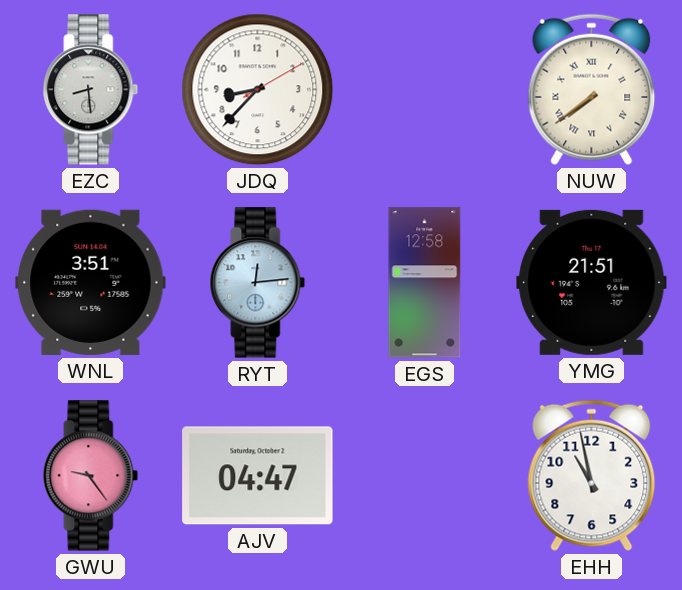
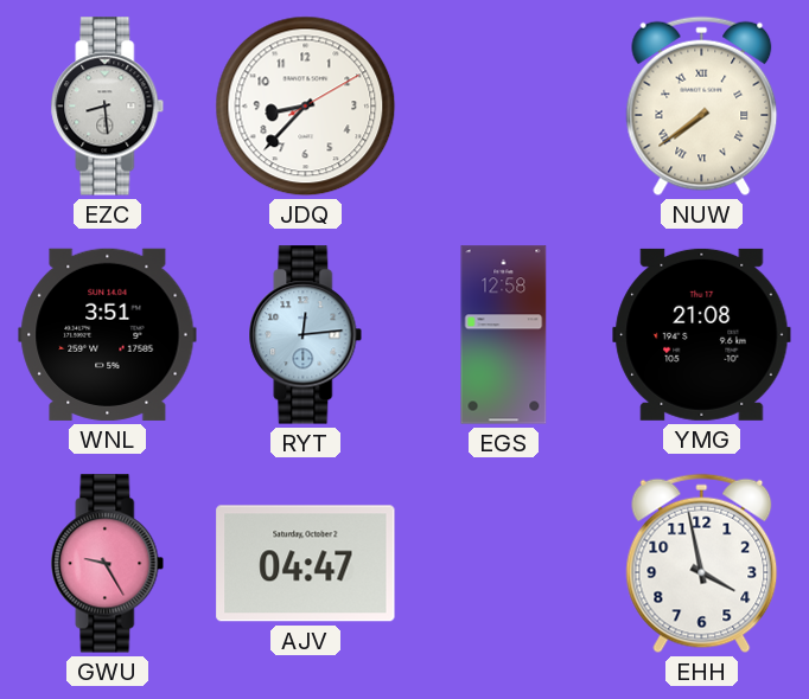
YMG: 21:51 -> 21:08 (702, 334)
GWU: 9:24 -> 9:25 (108, 564)
EHH: 10:58 -> 3:58 (702, 564)
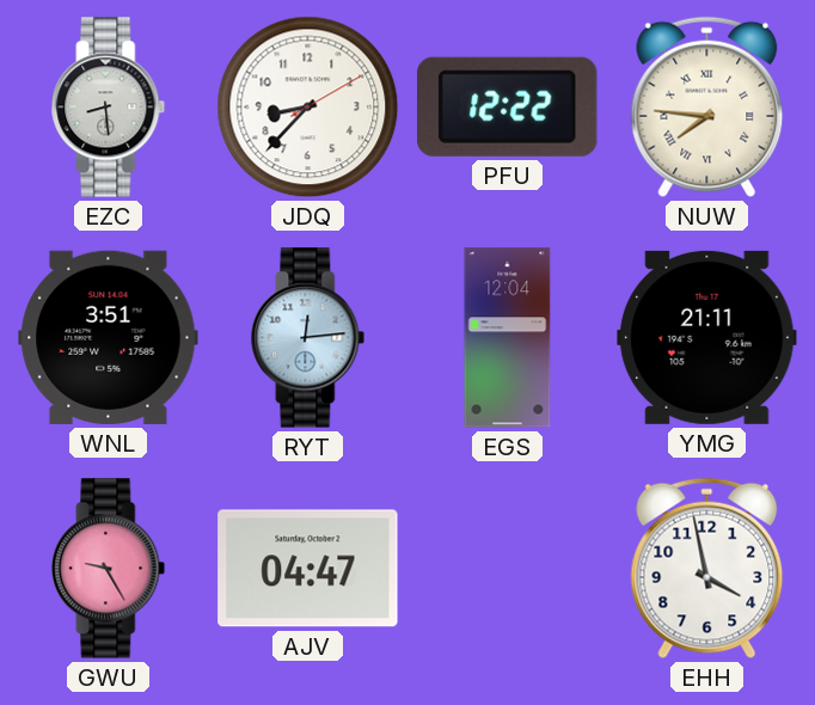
PFU: none -> 12:22 (508, 106)
NUW: 7:39 -> 7:46 (707, 108)
EGS: 12:58 -> 12:04 (508, 338)
YMG: 21:08 -> 21:11 (707, 337)
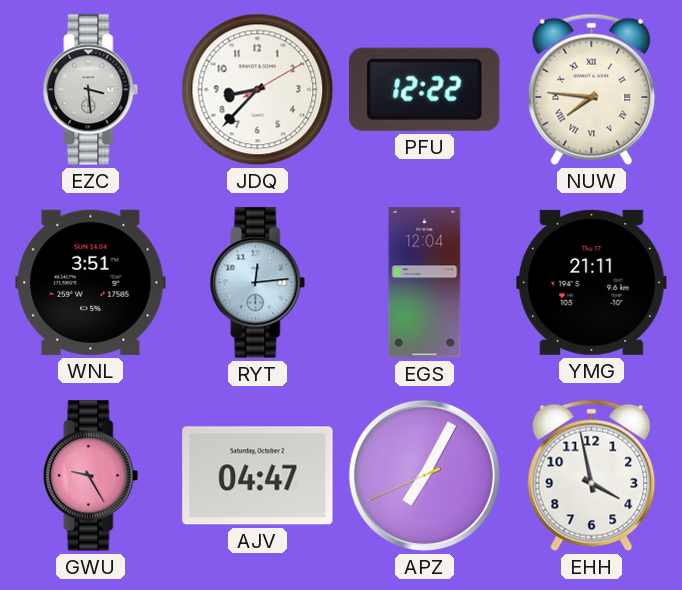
EZC: 8:29 -> 3:29 (91, 90)
APZ: none -> 7:04 (424, 475)
